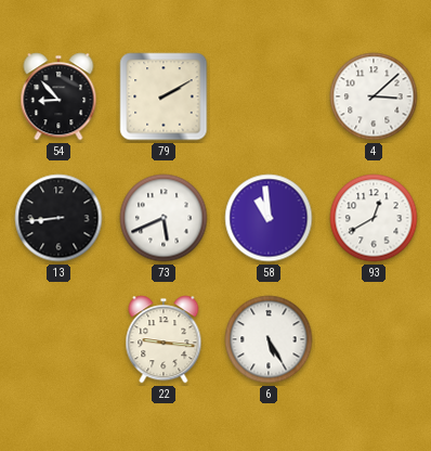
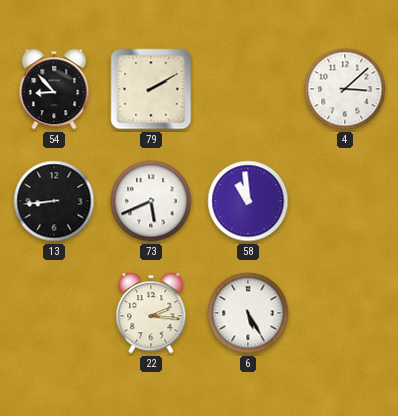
93: 12:40 -> none (374, 218)
22: 9:16 -> 2:16 (151, 313)
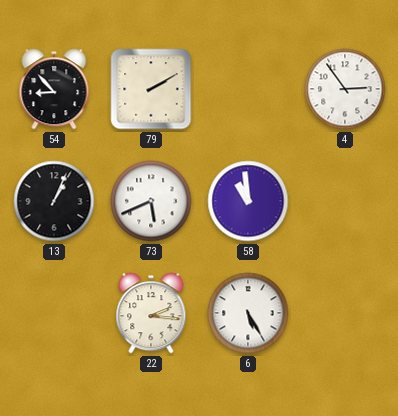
4: 3:08 -> 2:54 (345, 89)
13: 8:44 -> 1:04 (54, 201)
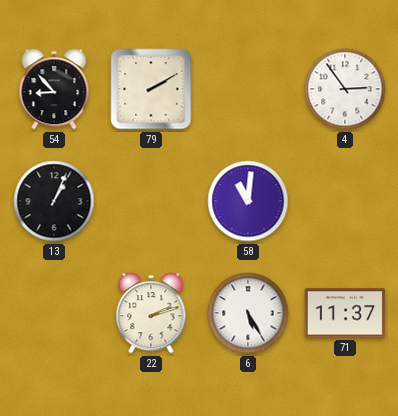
73: 5:41 -> none (151, 201)
58: 10:59 -> 11:01 (248, 201)
22: 2:16 -> 2:12 (151, 313)
71: none -> 11:37 (345, 313)
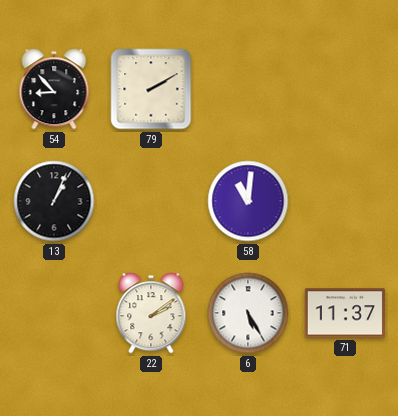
4: 2:54 -> none (345, 89)
22: 2:12 -> 2:09 (151, 313)
